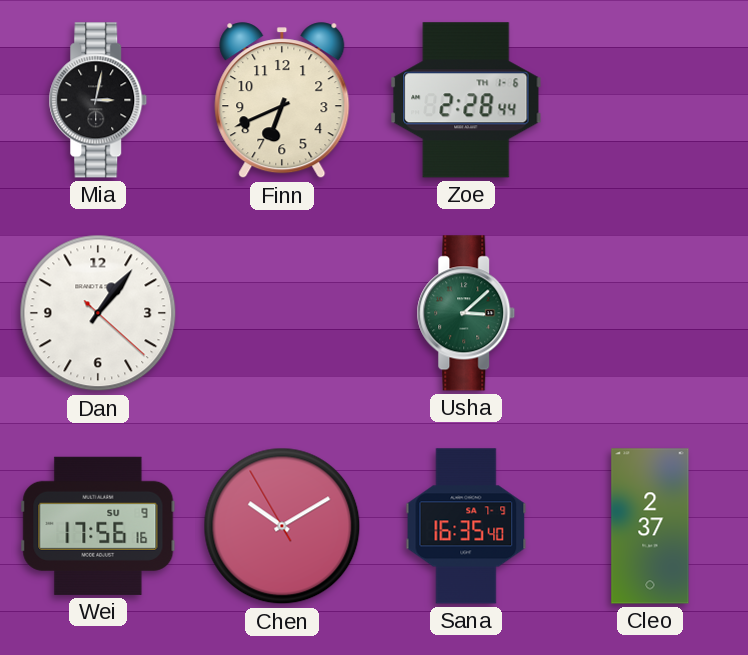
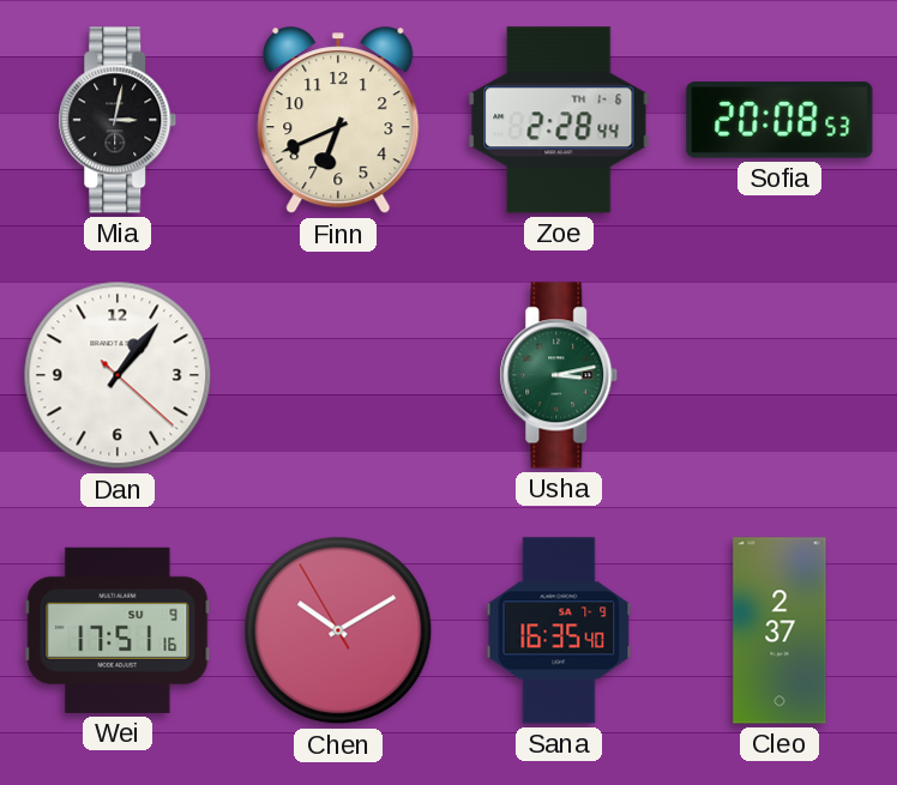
Sofia: none -> 20:08 (779, 120)
Usha: 3:08 -> 3:13 (559, 375)
Wei: 17:56 -> 17:51 (118, 630)
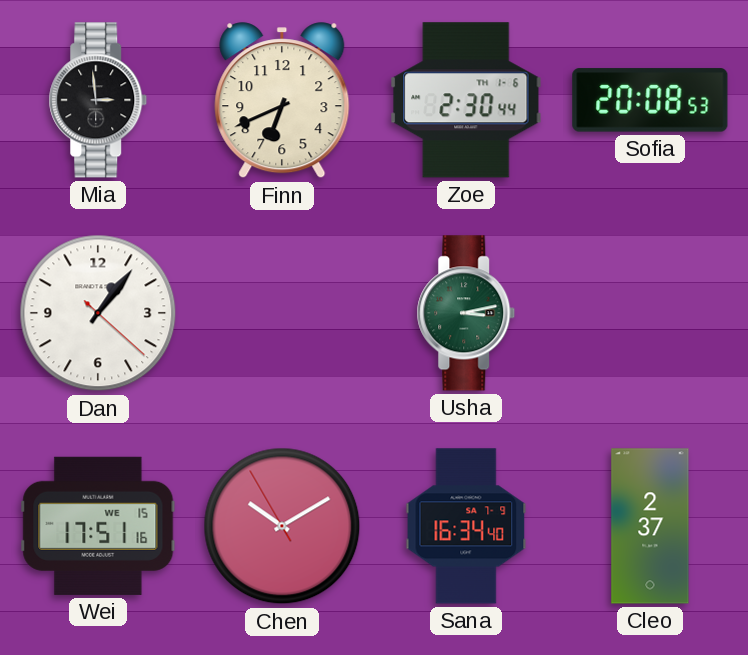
Mia: 3:02 -> 2:59 (98, 100)
Zoe: 2:28 -> 2:30 (466, 100)
Wei date: SU 9 -> WE 15 (98, 526)
Sana: 16:35 -> 16:34 (466, 526)
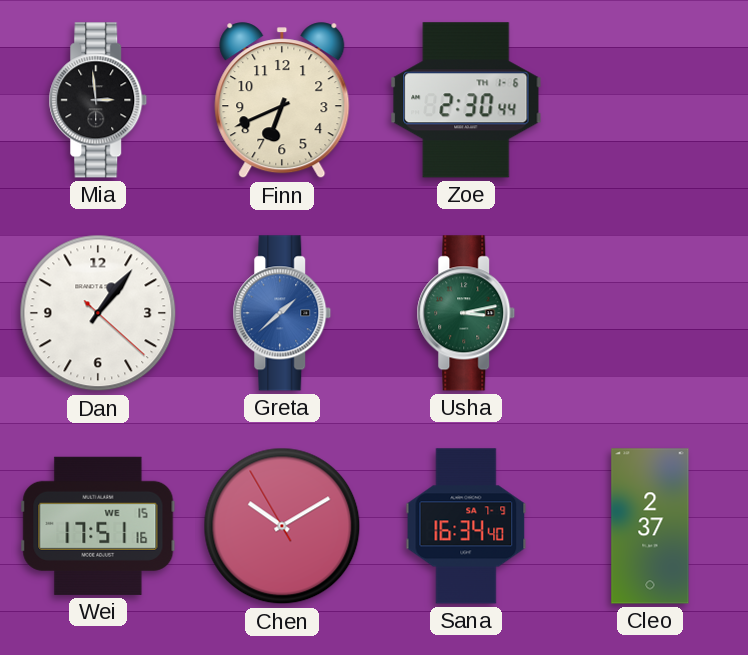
Sofia: 20:08 -> none (650, 100)
Greta: none -> 1:38 (282, 313)
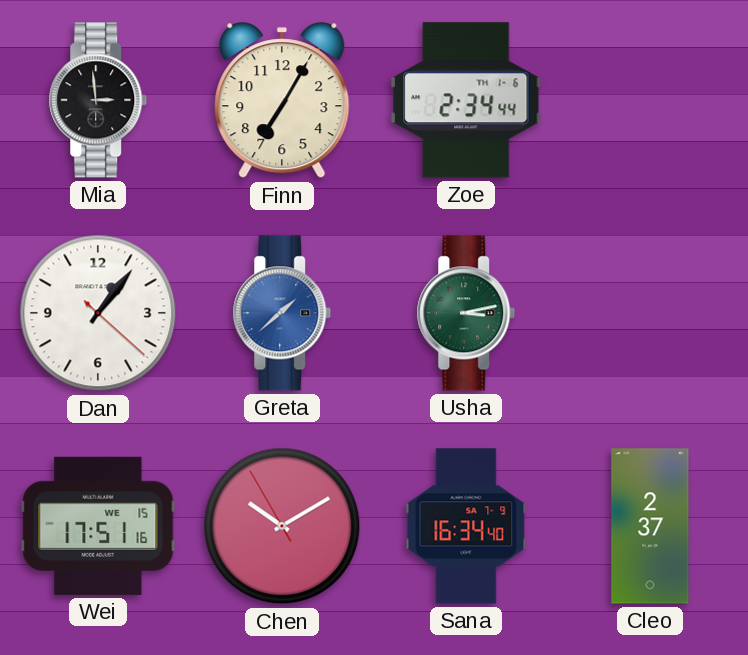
Finn: 6:41 -> 7:05 (282, 101)
Zoe: 2:30 -> 2:34 (466, 100)
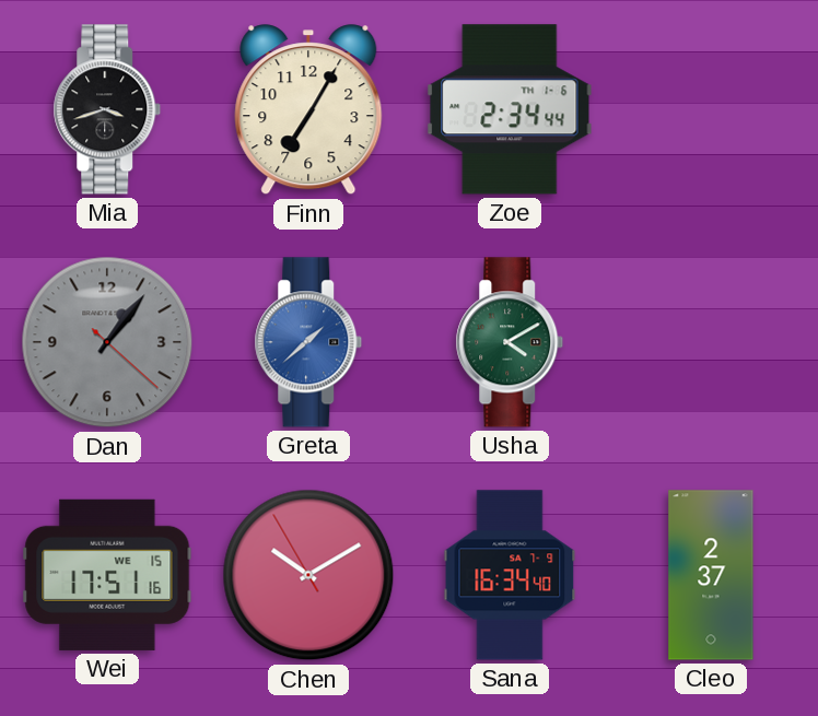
Mia: 2:59 -> 3:42 (107, 109)
Dan dial: white -> grey (107, 342)
Usha: 3:13 -> 4:10 (510, 342)
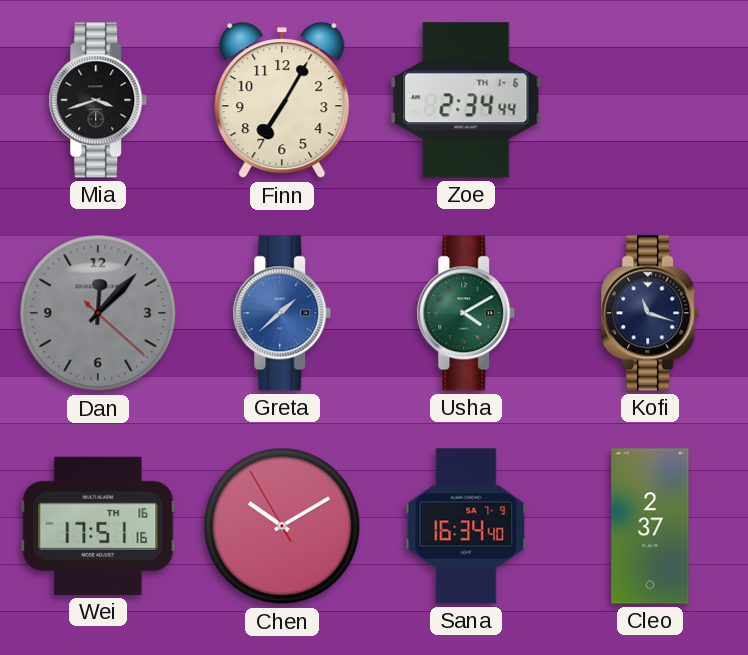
Dan: 1:06 -> 12:07 (98, 313)
Kofi: none -> 11:18 (650, 313)
Wei date: WE 15 -> TH 16 (98, 526)
